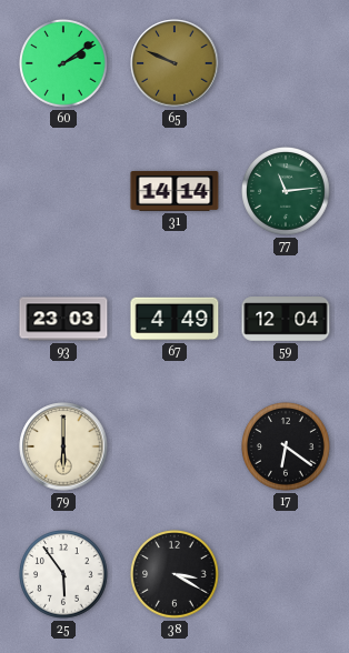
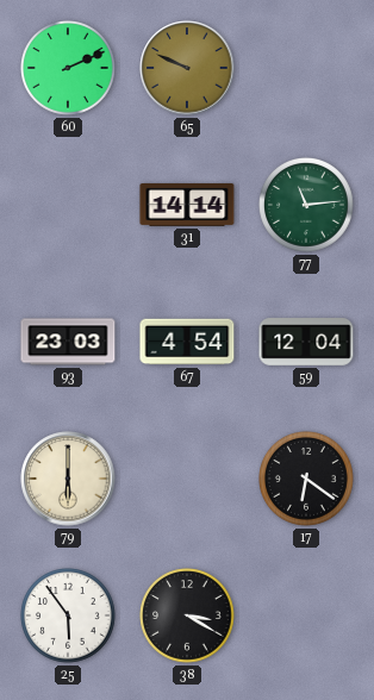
60: 2:09 -> 2:11 (69, 69)
67: 4:49 -> 4:54 (187, 342)
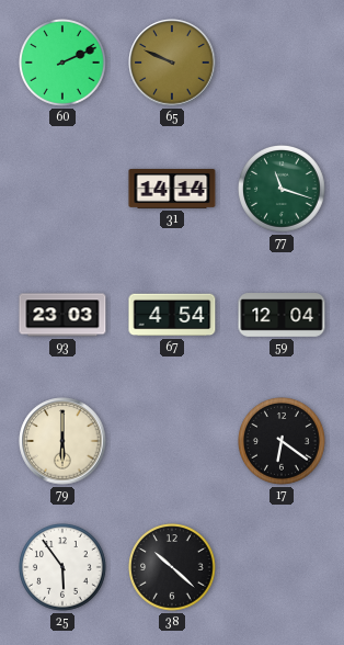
77: 11:14 -> 11:18 (283, 190)
38: 3:20 -> 10:22 (173, 568)
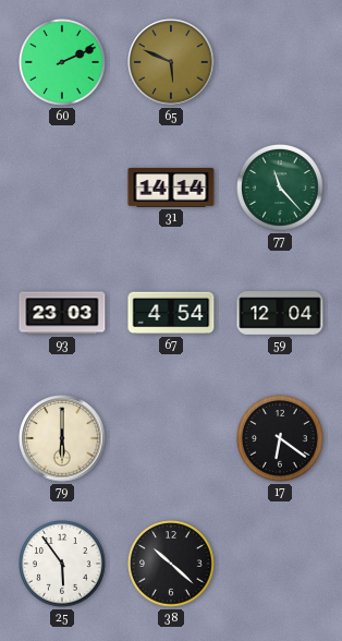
65: 9:49 -> 5:49 (171, 62)
77: 11:18 -> 11:23 (281, 189)
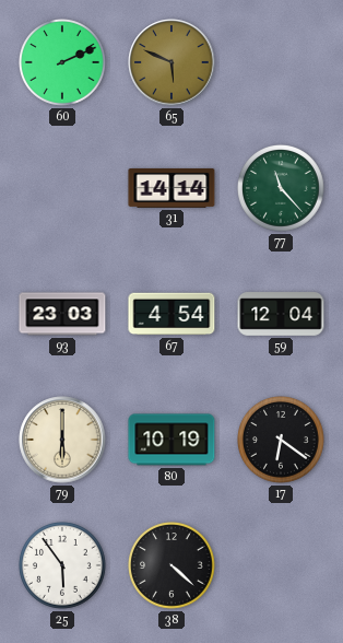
80: none -> 10:19 (171, 440)
38: 10:22 -> 4:22 (173, 566)
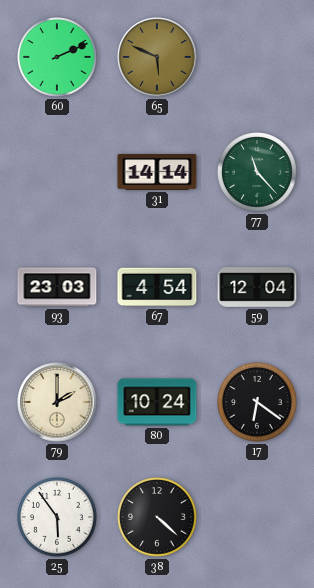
79: 6:00 -> 2:00 (57, 402)
80: 10:19 -> 10:24 (157, 402)
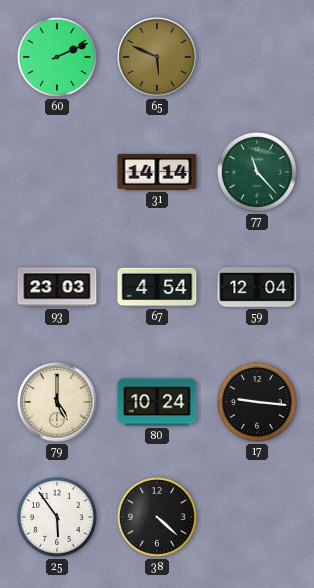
79: 2:00 -> 5:00 (57, 402)
17: 6:21 -> 9:16 (258, 403)
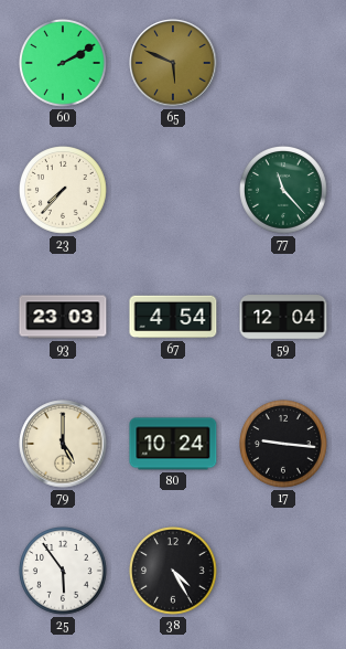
60: 2:11 -> 2:10 (64, 64)
23: none -> 7:37 (64, 191)
31: 14:14 -> none (157, 172)
38: 4:22 -> 4:25 (174, 572)
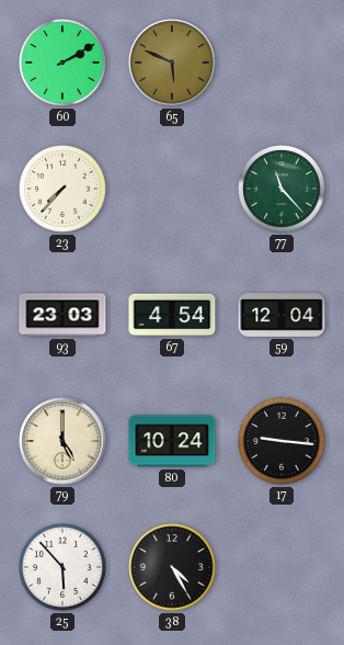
25: 5:54 -> 5:53 (64, 568)
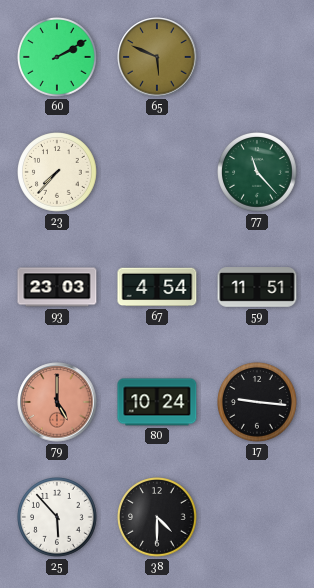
59: 12:04 -> 11:51 (257, 287)
79 dial: cream -> salmon (57, 402)
38: 4:25 -> 4:30 (158, 518)
